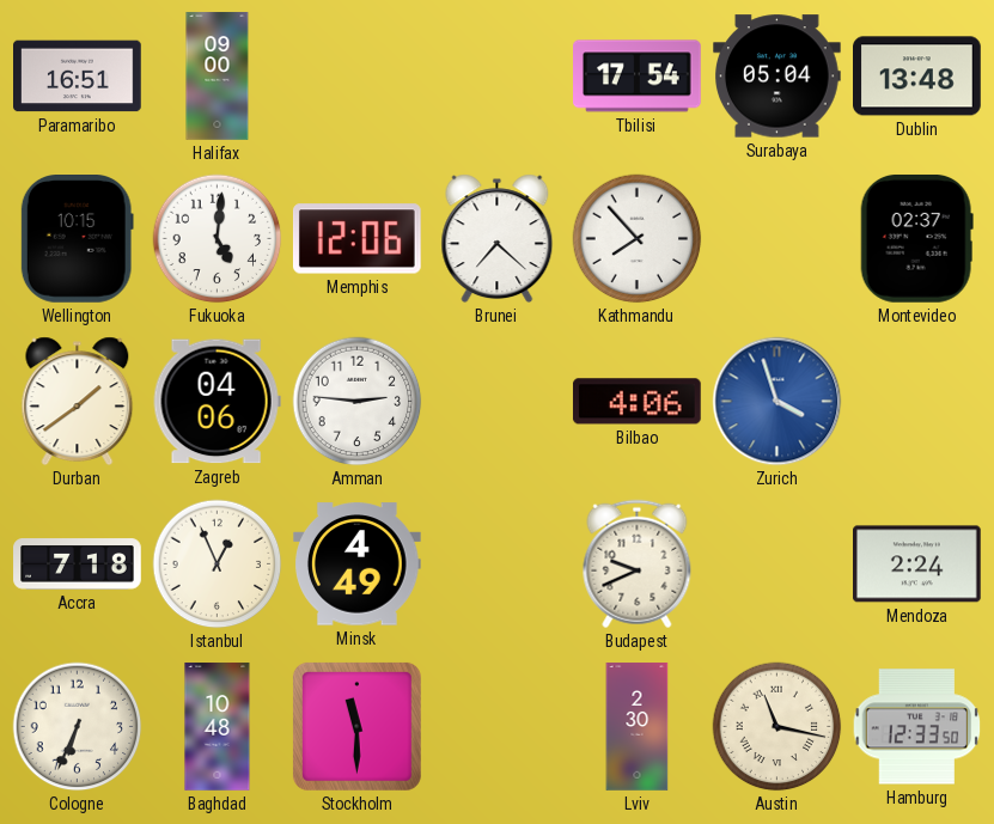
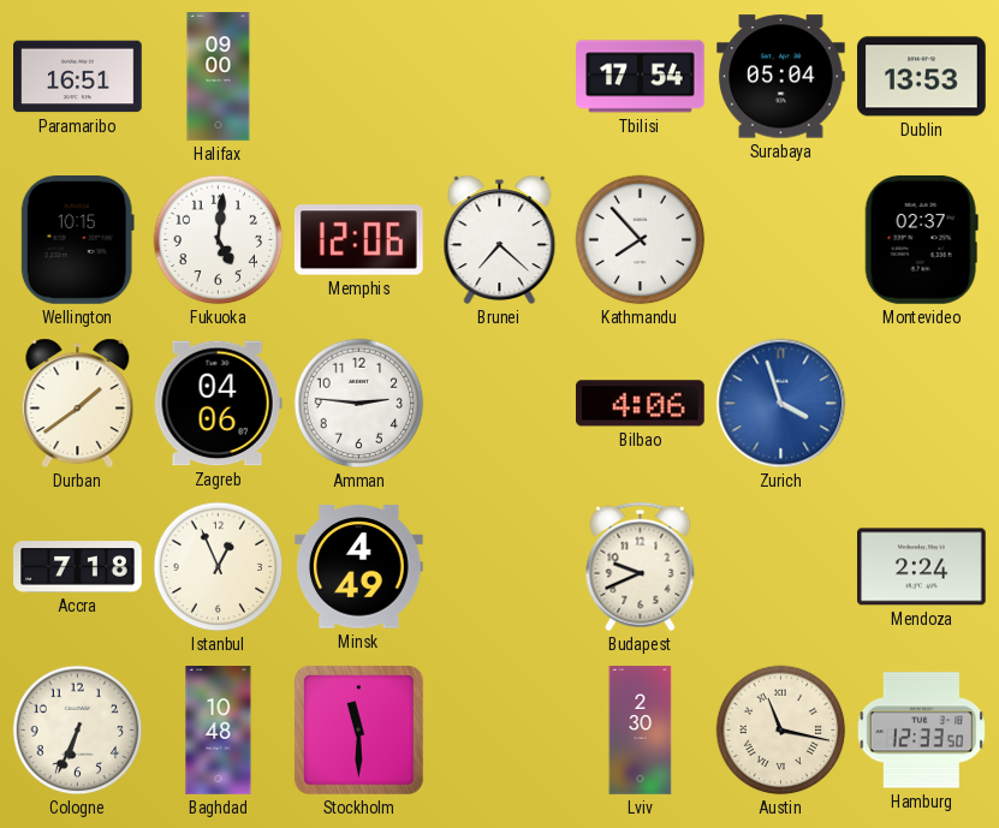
Dublin: 13:48 -> 13:53 (922, 77)
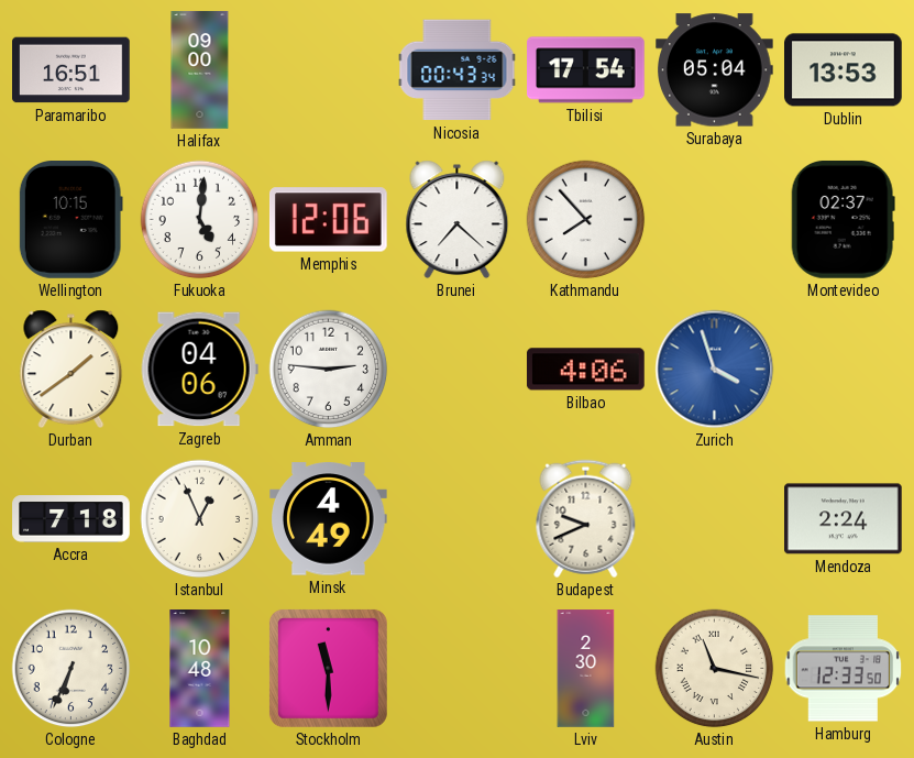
Nicosia: none -> 00:43 (458, 70)
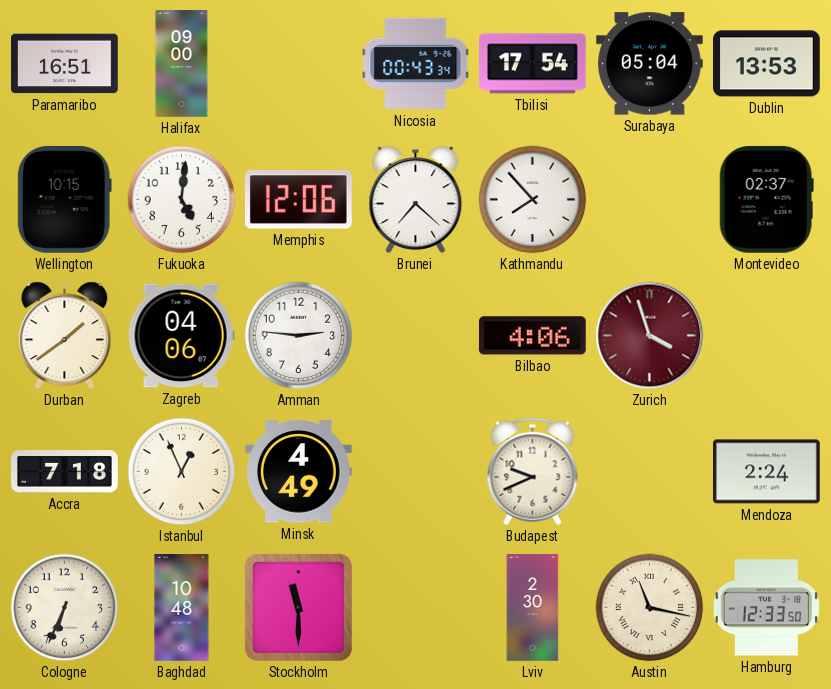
Zurich dial: blue -> burgundy (650, 336)
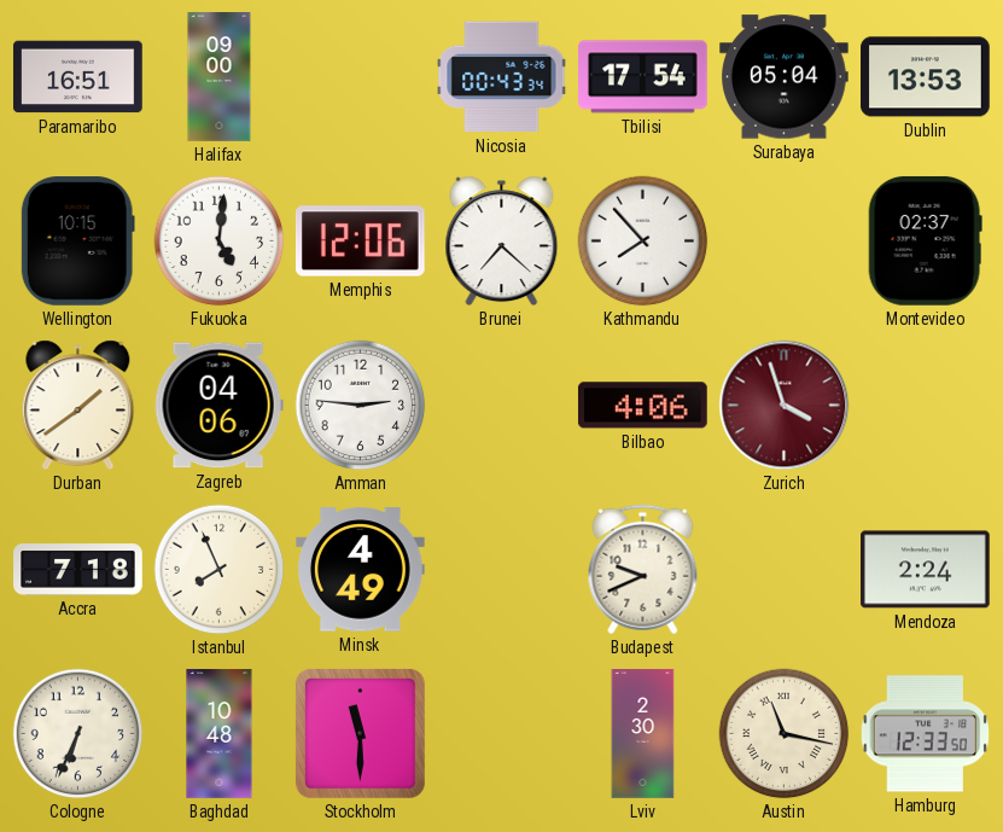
Istanbul: 12:56 -> 7:56 (220, 570)
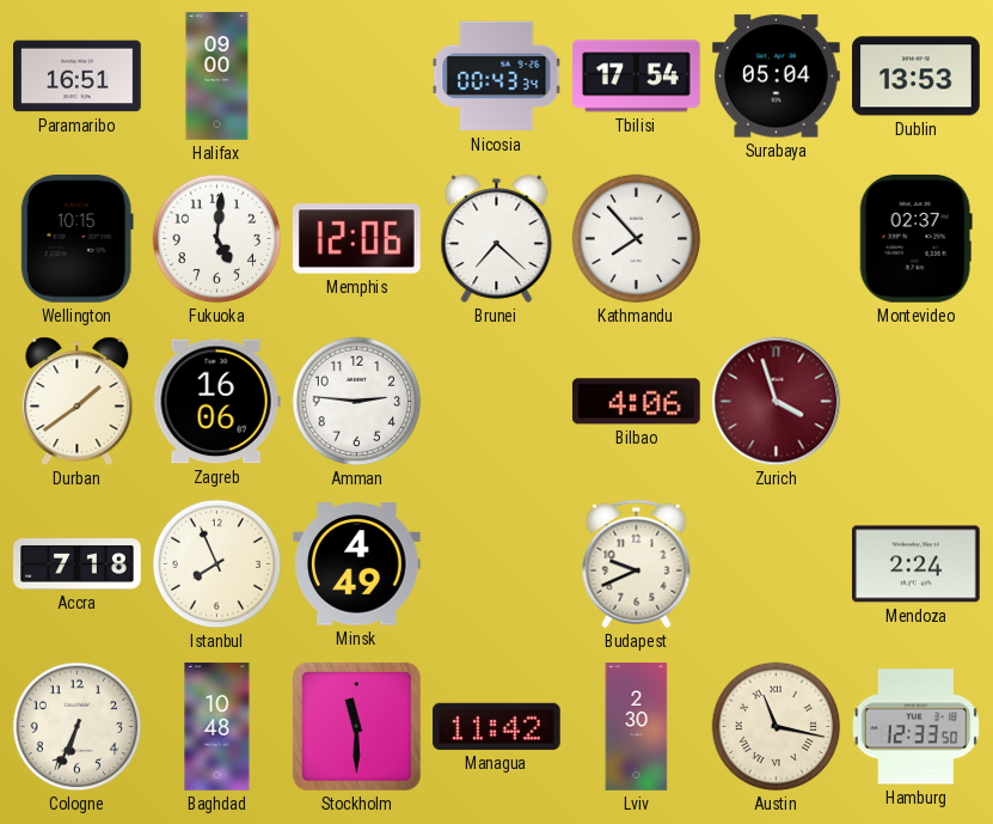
Zagreb: 04:06 -> 16:06 (216, 402)
Managua: none -> 11:42 (497, 726)
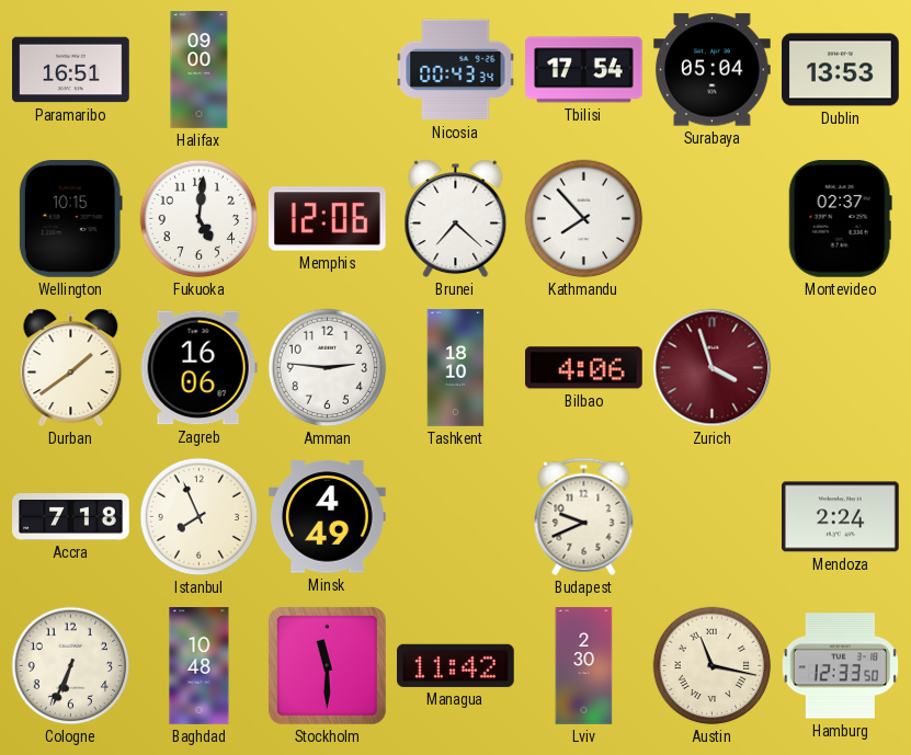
Tashkent: none -> 18:10 (456, 368)
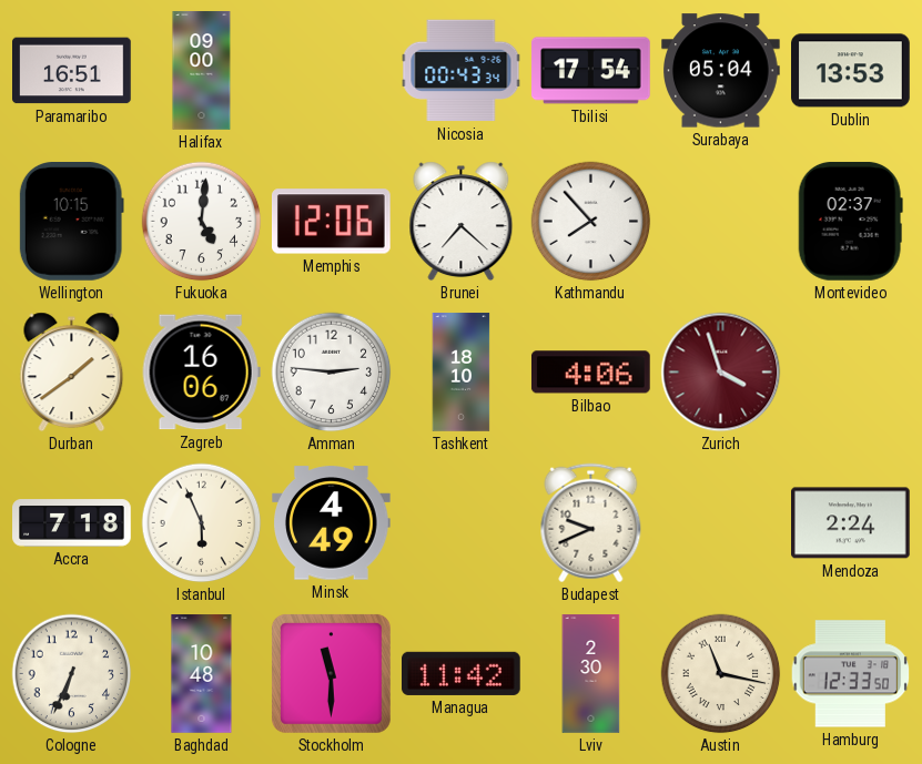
Istanbul: 7:56 -> 5:56 (202, 523)
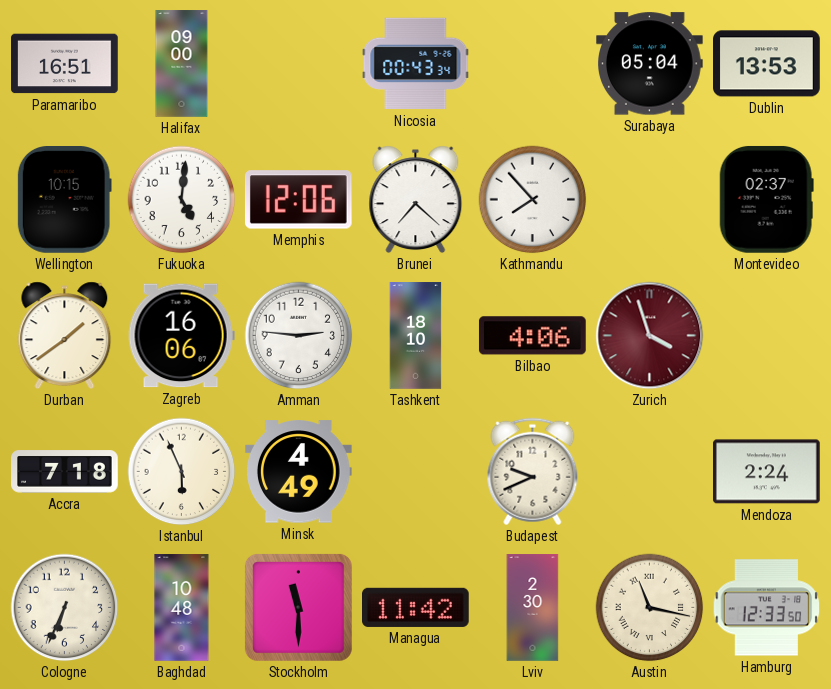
Tbilisi: 17:54 -> none (591, 71)
